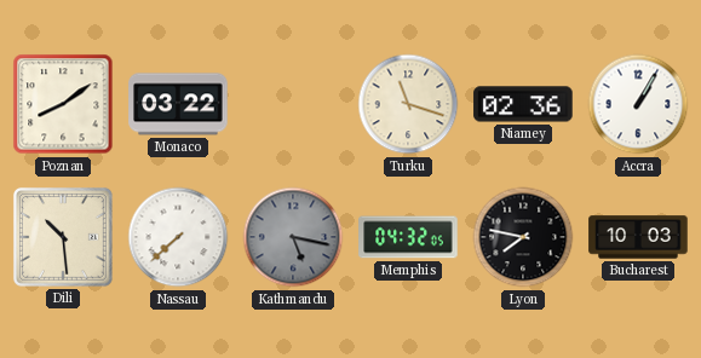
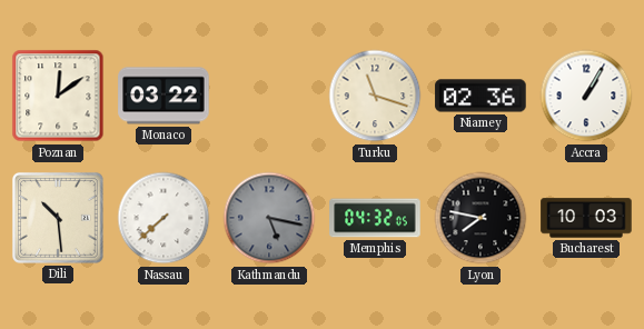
Poznan: 8:09 -> 12:09 (58, 96)
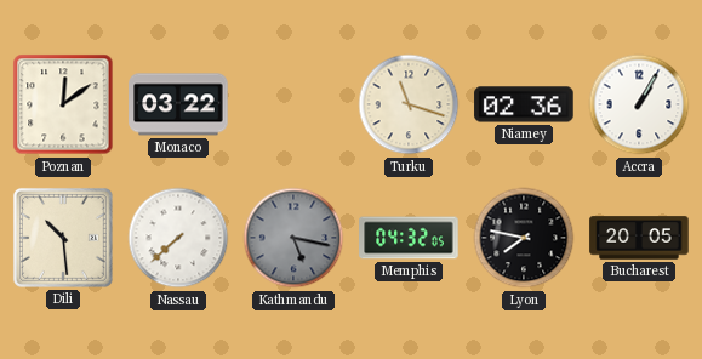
Bucharest: 10:03 -> 20:05 (639, 238)
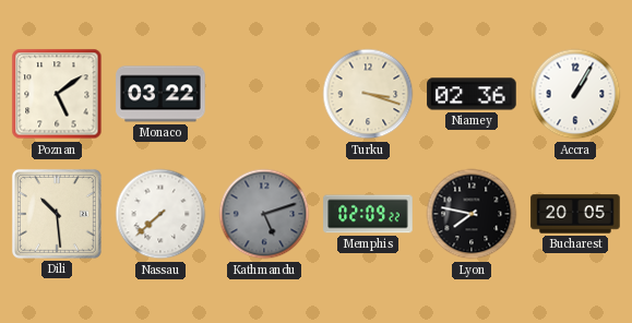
Poznan: 12:09 -> 5:09 (57, 94)
Turku: 11:18 -> 3:18 (368, 94)
Kathmandu: 5:17 -> 5:12 (264, 214)
Memphis: 04:32 -> 02:09 (368, 214)
